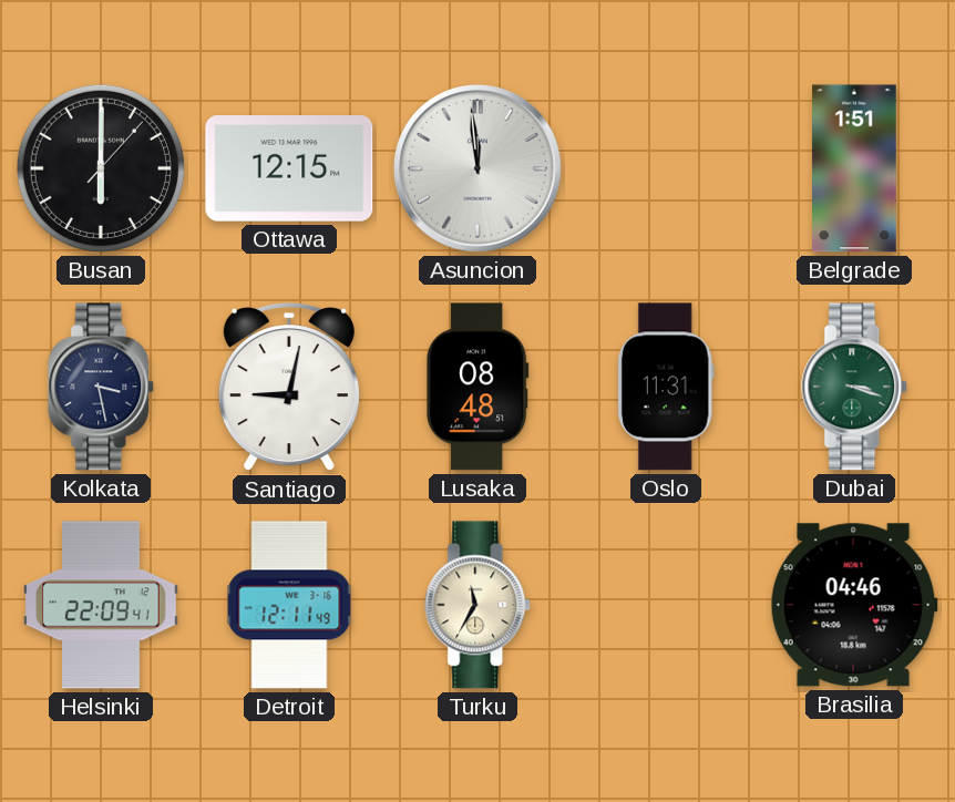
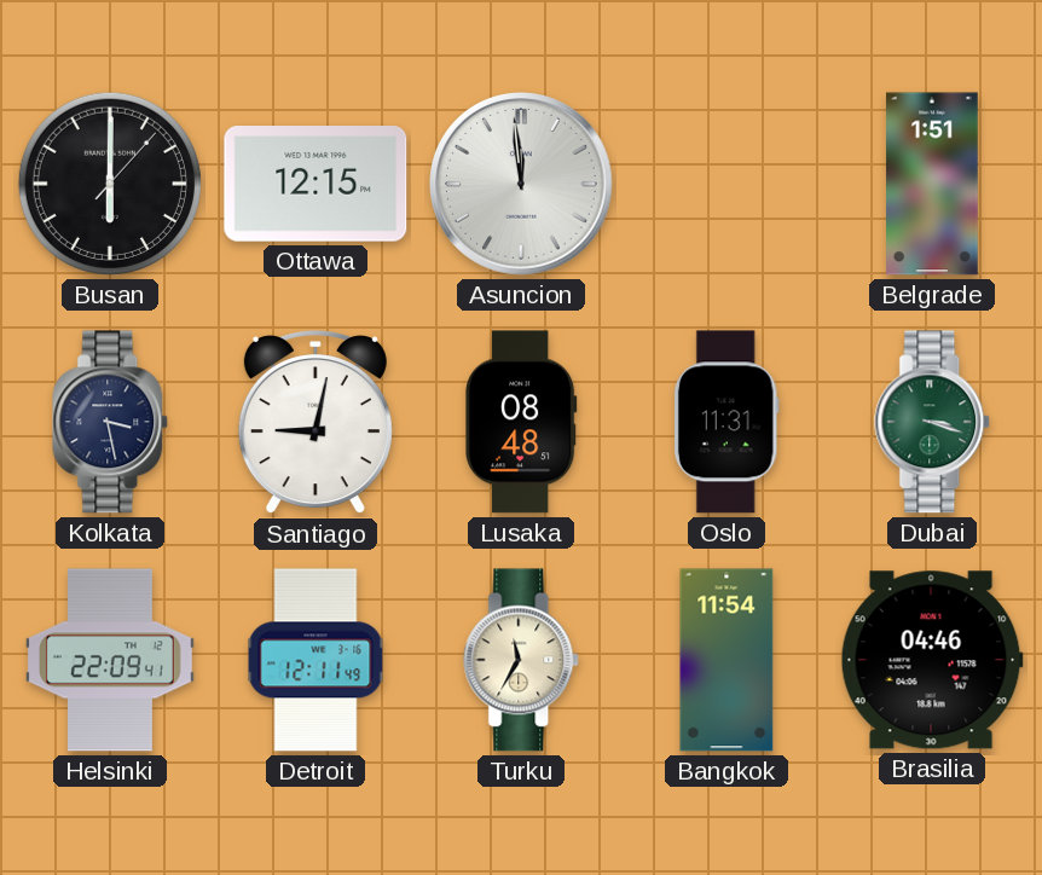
Bangkok: none -> 11:54 (726, 660)
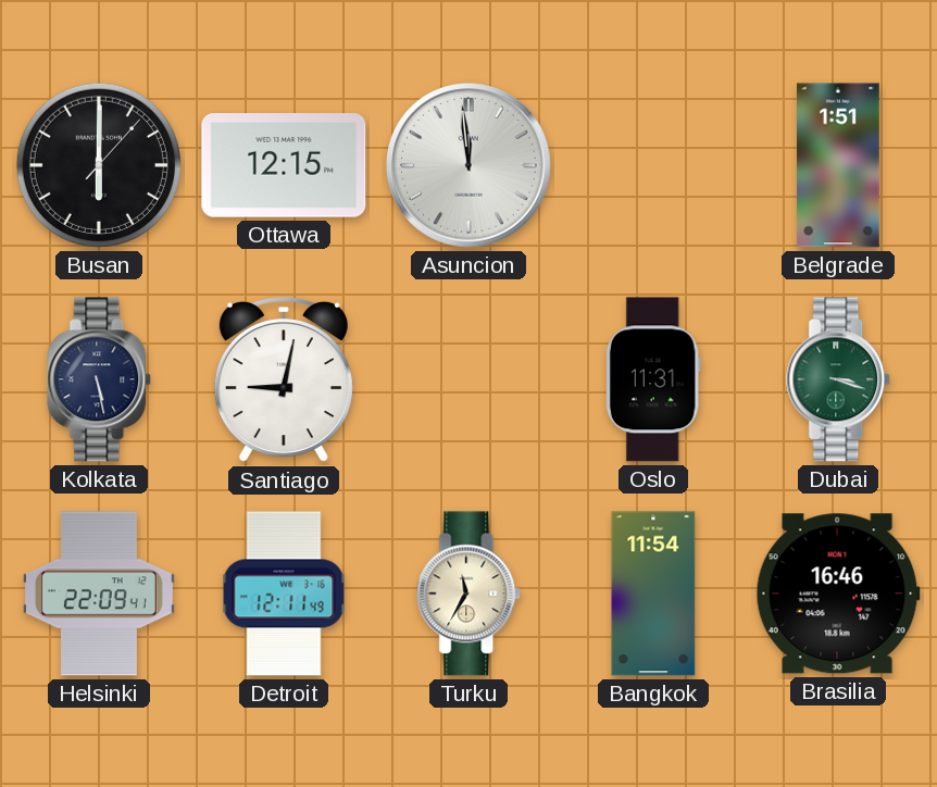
Kolkata: 3:28 -> 5:28 (100, 379)
Lusaka: 08:48 -> none (521, 422)
Brasilia: 04:46 -> 16:46 (838, 594)
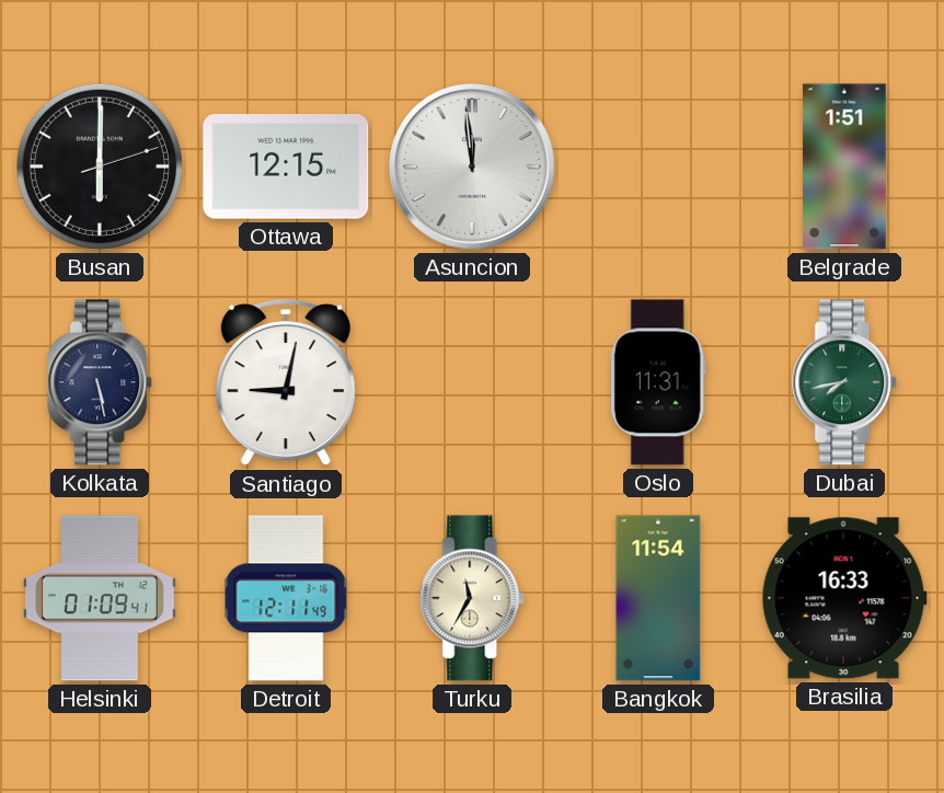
Busan: 6:00:07 -> 6:00:12 (100, 166)
Dubai: 3:18 -> 7:43 (845, 382)
Helsinki: 22:09 -> 01:09 (100, 598)
Brasilia: 16:46 -> 16:33 (844, 598)
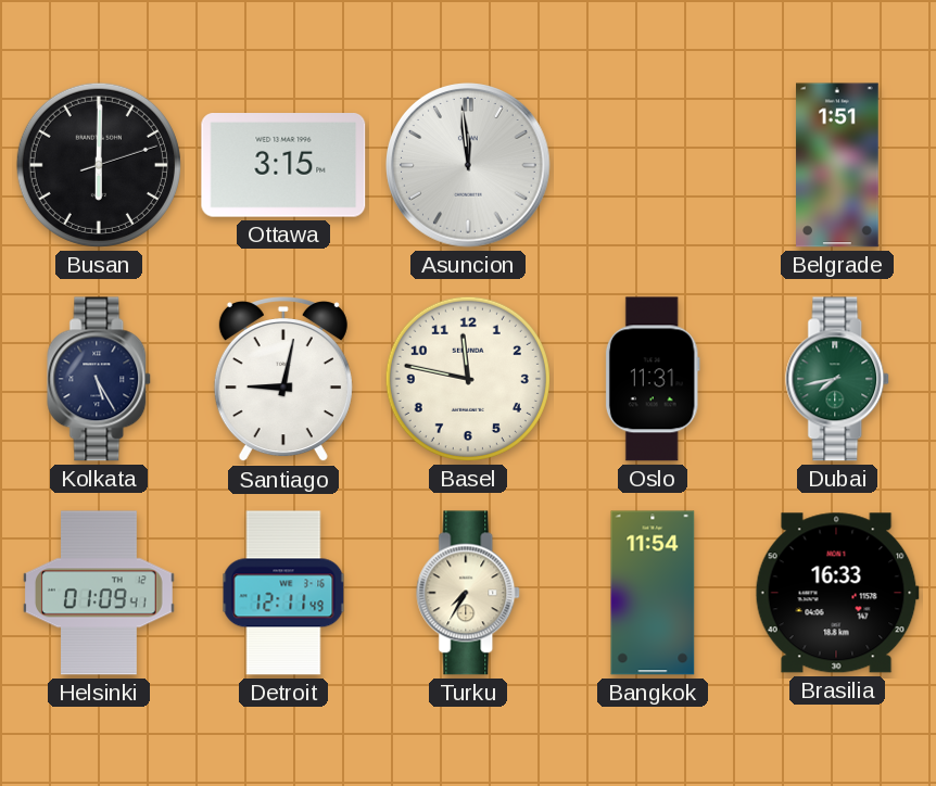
Ottawa: 12:15 -> 3:15 (283, 166)
Kolkata: 5:28 -> 5:25 (100, 379)
Basel: none -> 11:47 (468, 379)
Turku: 11:35 -> 7:35 (469, 593)
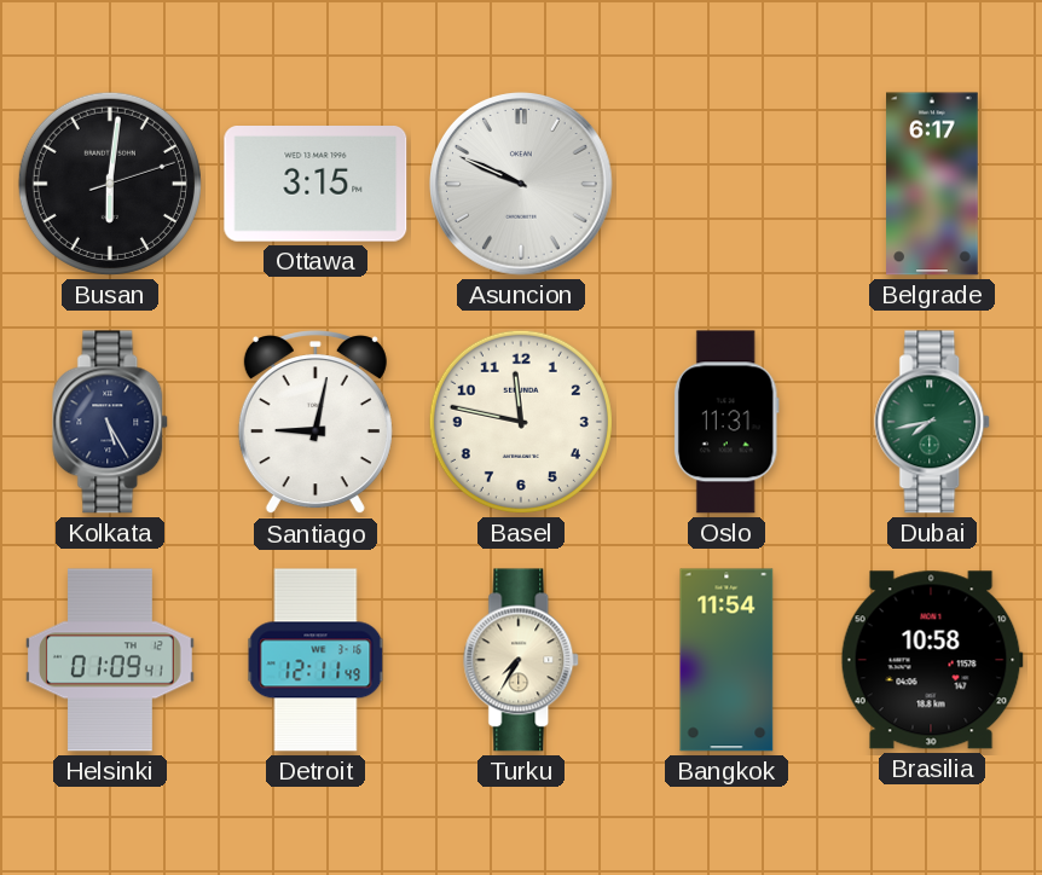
Busan: 6:00 -> 6:01 (110, 184)
Asuncion: 11:59 -> 9:49 (521, 184)
Belgrade: 1:51 -> 6:17 (932, 184)
Brasilia: 16:33 -> 10:58 (932, 660)
